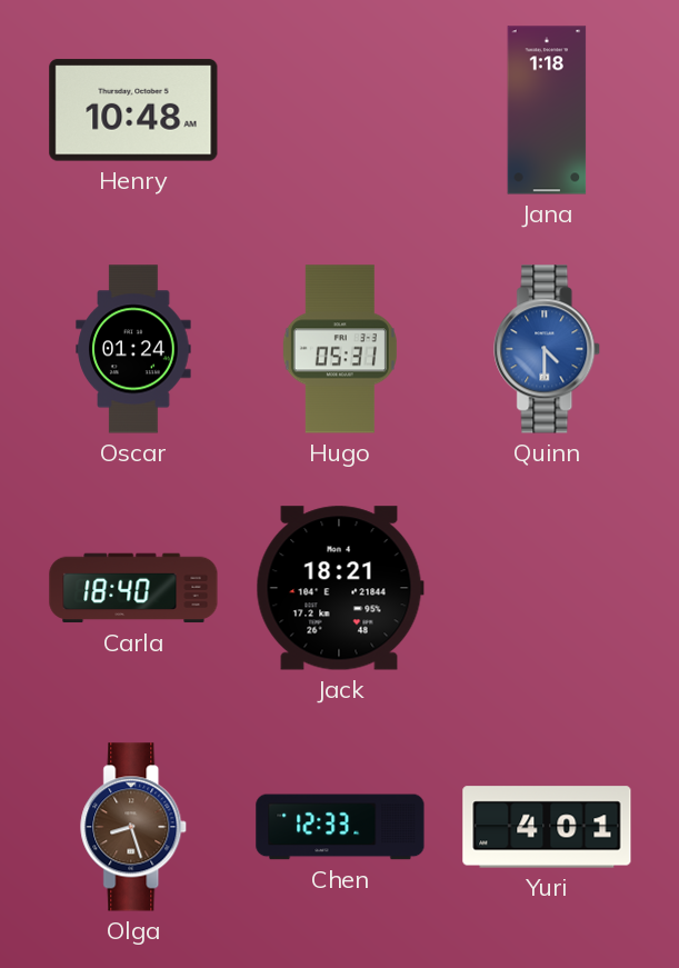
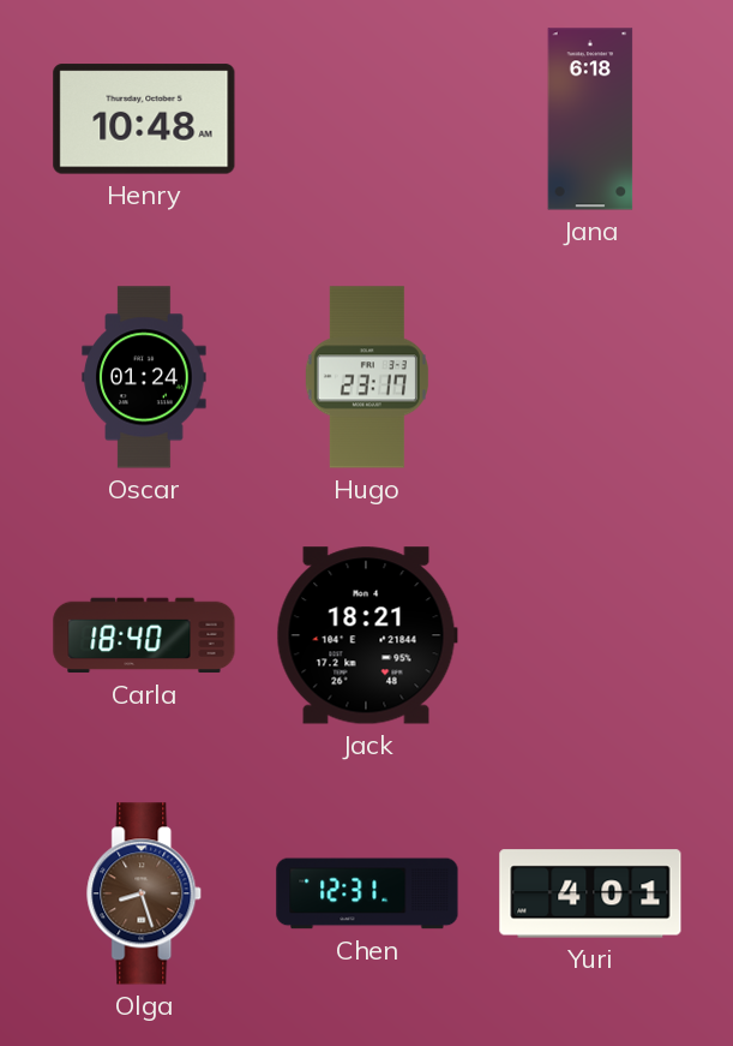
Jana: 1:18 -> 6:18 (590, 119)
Hugo: 05:31 -> 23:17 (367, 377)
Quinn: 4:30 -> none (548, 349)
Chen: 12:33 -> 12:31 (367, 893)
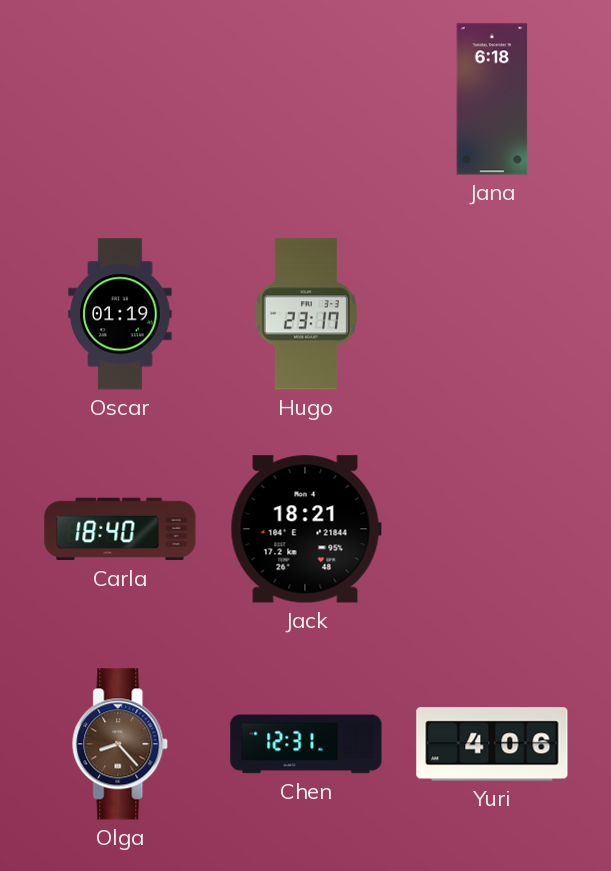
Henry: 10:48 -> none (144, 119)
Oscar: 01:24 -> 01:19 (120, 314)
Olga: 8:27 -> 8:23 (121, 744)
Yuri: 4:01 -> 4:06 (492, 744)
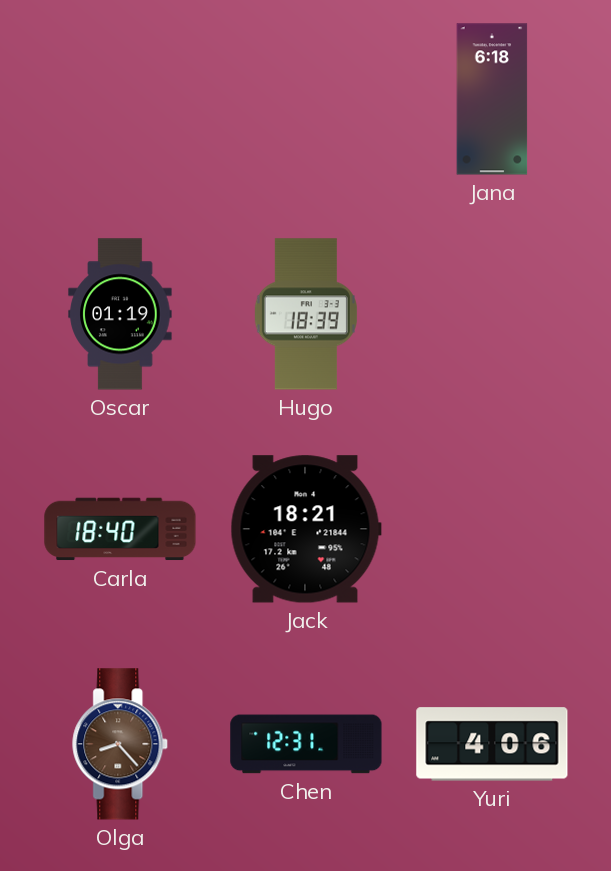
Hugo: 23:17 -> 18:39 (306, 314)
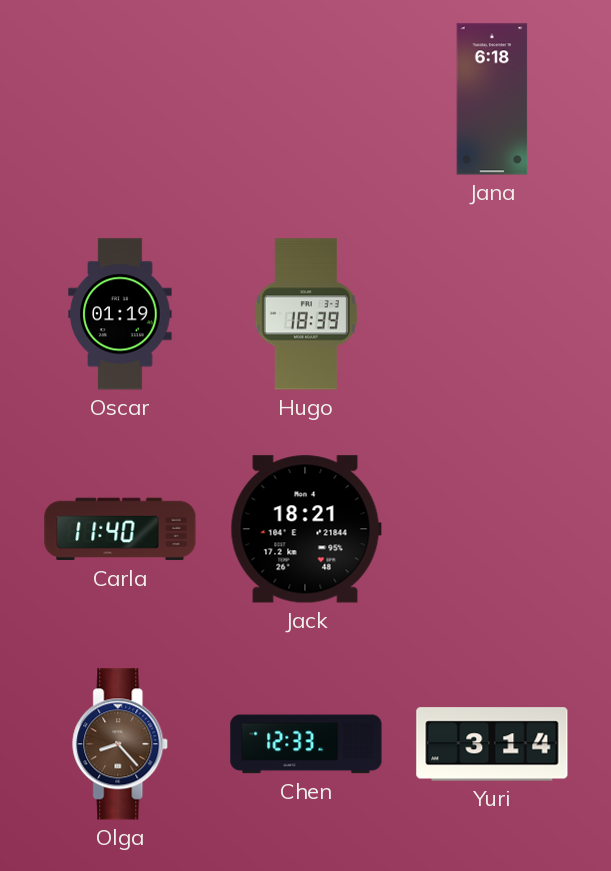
Carla: 18:40 -> 11:40 (120, 529)
Chen: 12:31 -> 12:33 (306, 744)
Yuri: 4:06 -> 3:14 (492, 744)
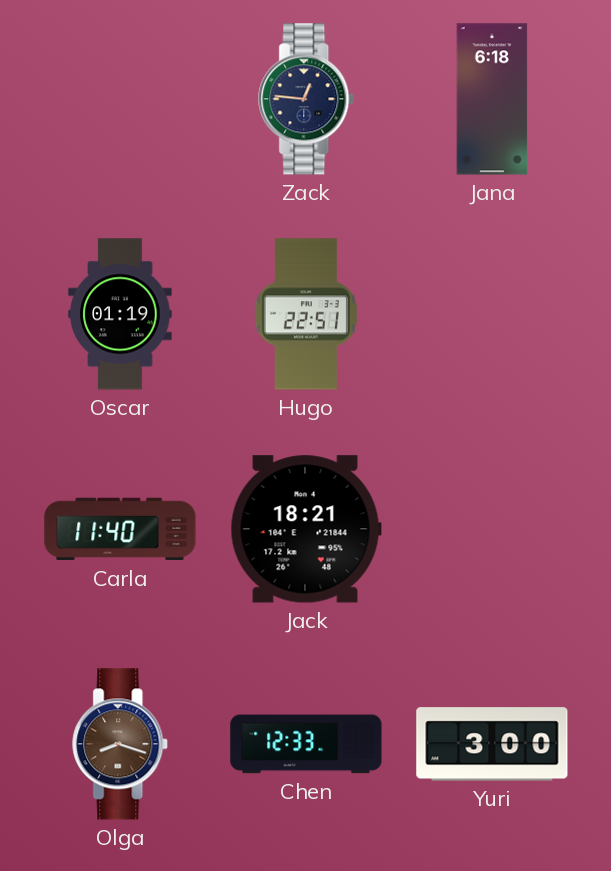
Zack: none -> 12:46 (307, 99)
Hugo: 18:39 -> 22:51 (306, 314)
Olga: 8:23 -> 8:18 (121, 744)
Yuri: 3:14 -> 3:00 (492, 744)
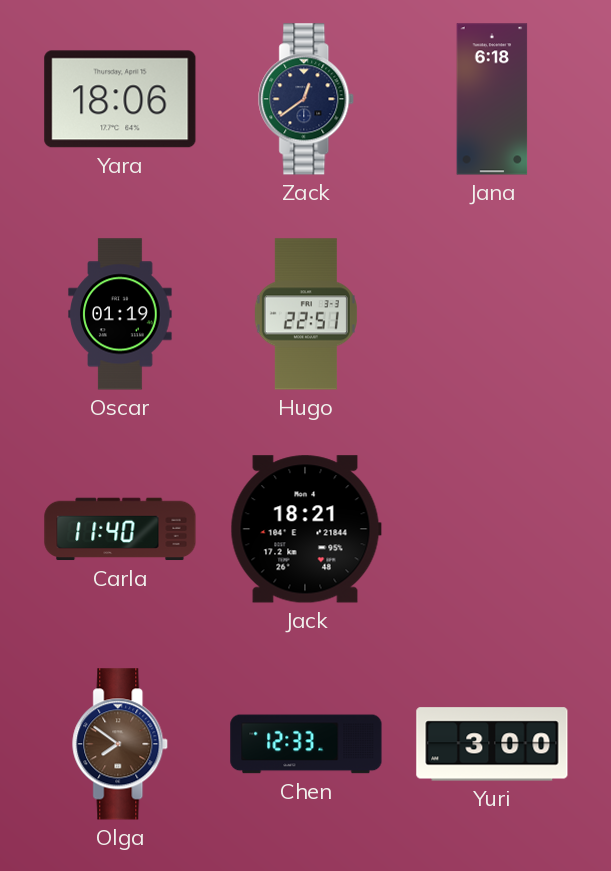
Yara: none -> 18:06 (120, 99)
Zack: 12:46 -> 12:39 (307, 99)
Olga: 8:18 -> 7:51 (121, 744)
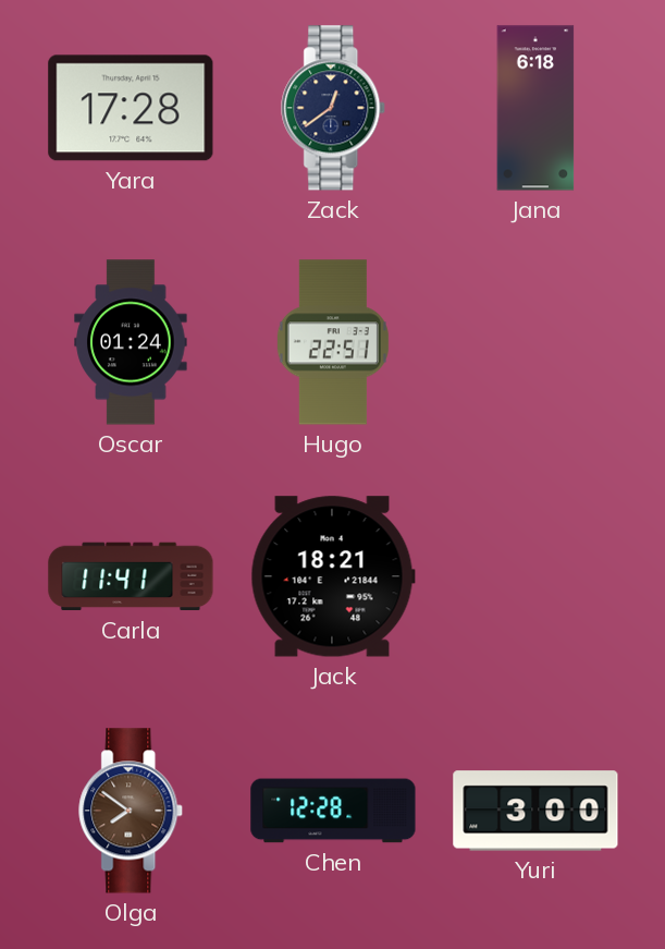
Yara: 18:06 -> 17:28 (131, 108)
Oscar: 01:19 -> 01:24 (131, 342)
Carla: 11:40 -> 11:41 (131, 576)
Chen: 12:33 -> 12:28 (333, 811)
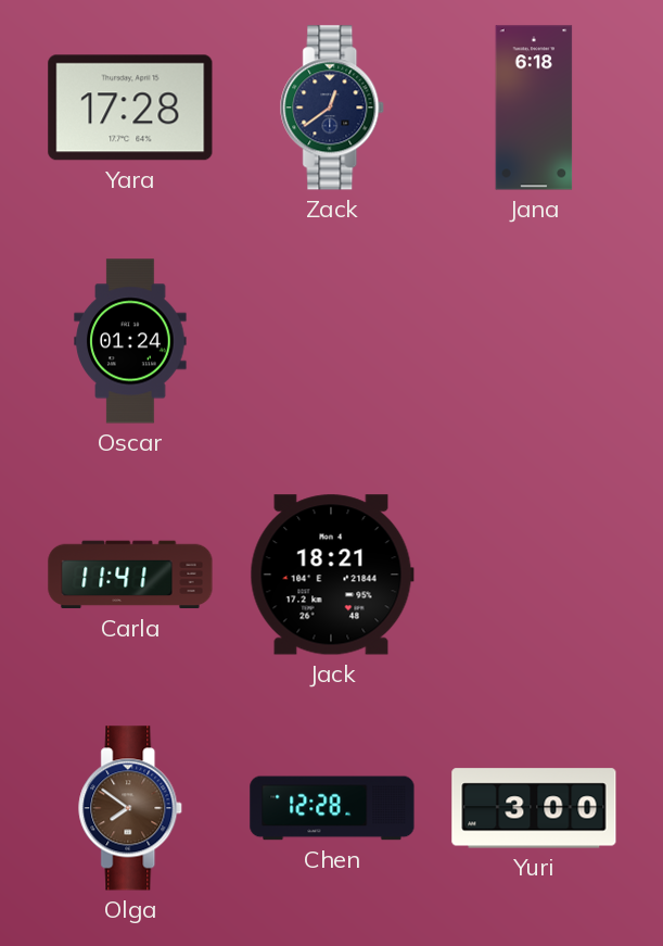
Hugo: 22:51 -> none (333, 342)
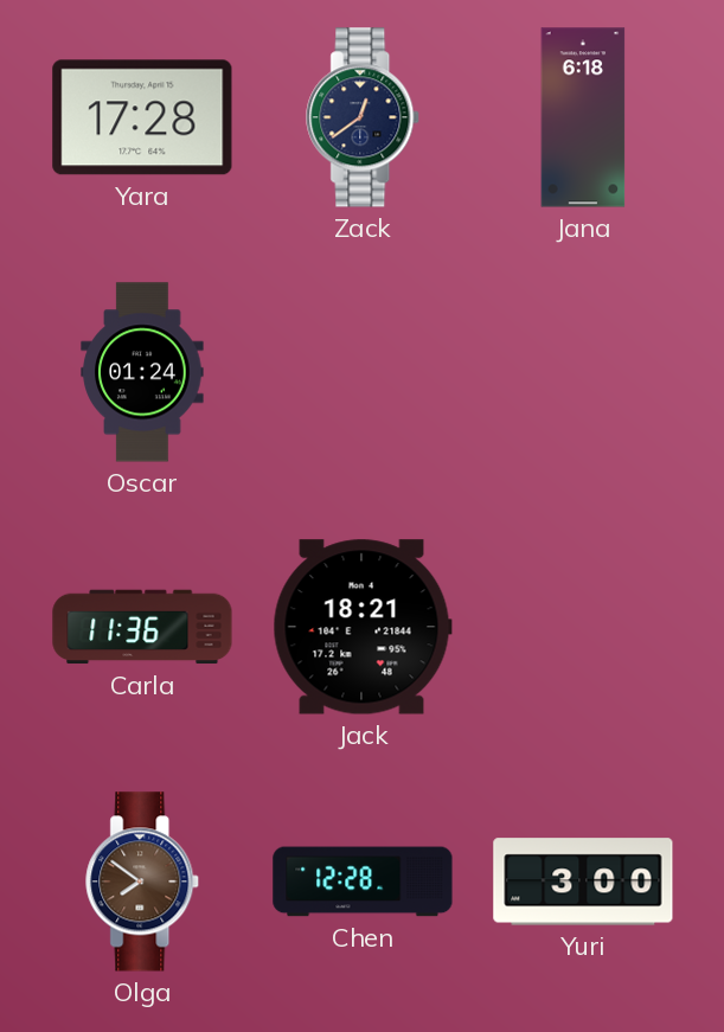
Carla: 11:41 -> 11:36 (142, 627)
